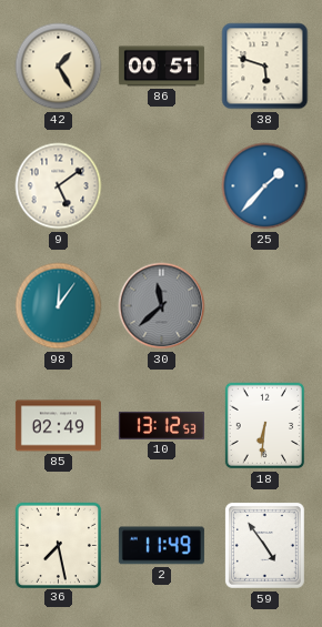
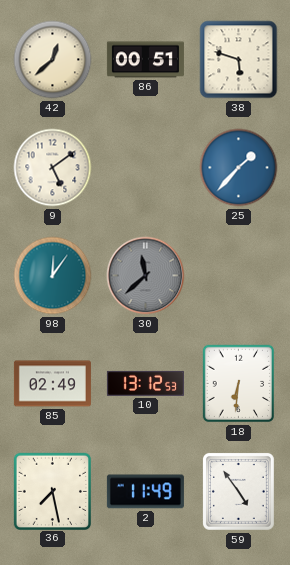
42: 1:25 -> 12:38 (53, 60)
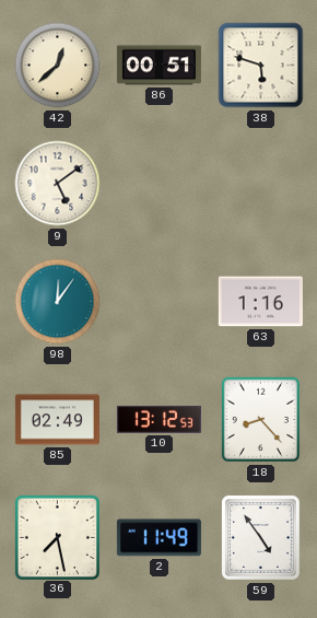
25: 1:37 -> none (239, 168)
30: 11:38 -> none (146, 276)
63: none -> 1:16 (260, 302)
18: 6:31 -> 8:23 (260, 420)
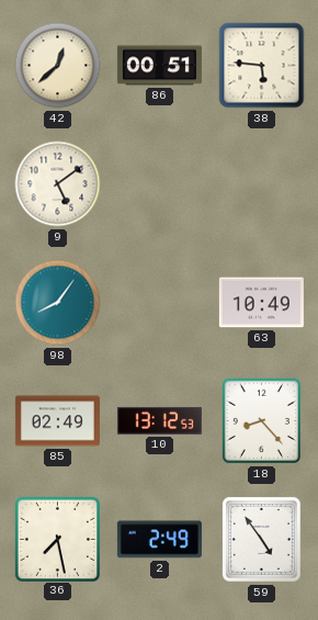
38: 5:48 -> 5:46 (262, 66)
98: 12:06 -> 8:06 (58, 303)
63: 1:16 -> 10:49 (261, 303)
2: 11:49 -> 2:49 (159, 540)
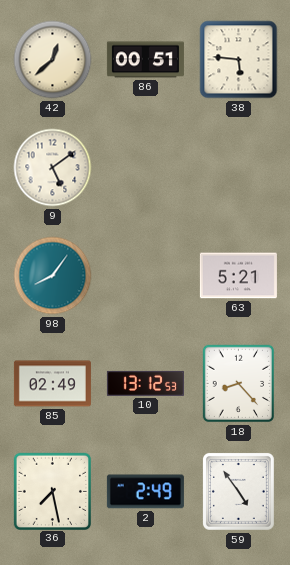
63: 10:49 -> 5:21 (238, 276)
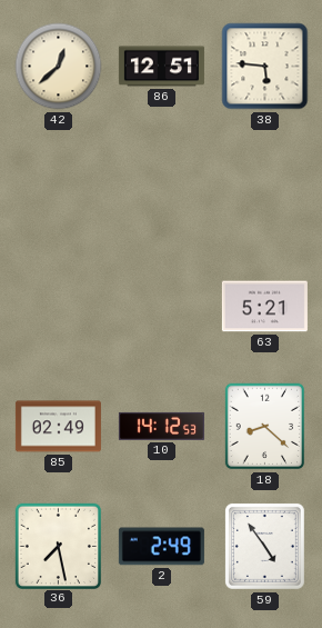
86: 00:51 -> 12:51 (161, 67)
9: 5:09 -> none (53, 168)
98: 8:06 -> none (53, 276)
10: 13:12 -> 14:12 (161, 426)
18: 8:23 -> 8:22 (264, 427)
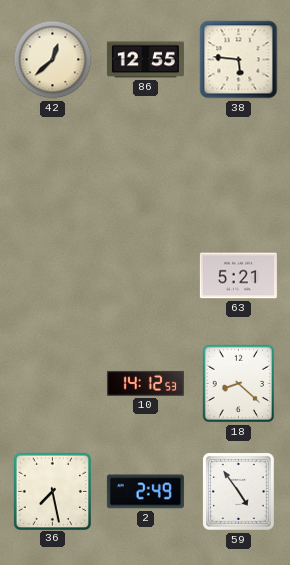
86: 12:51 -> 12:55 (145, 60)
85: 02:49 -> none (58, 427)
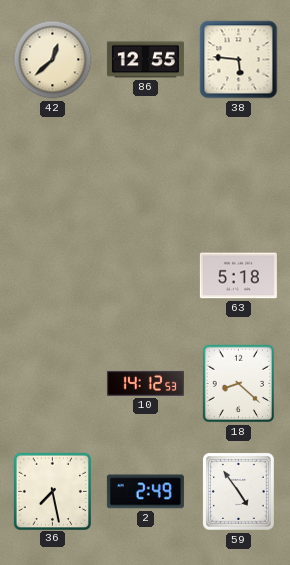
63: 5:21 -> 5:18 (238, 276)
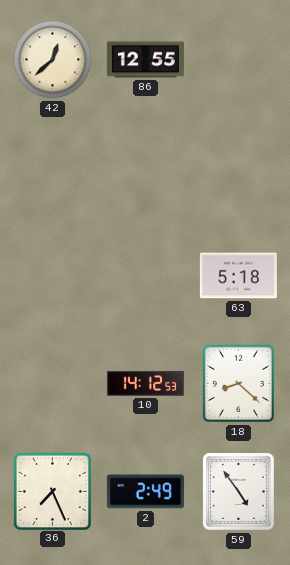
38: 5:46 -> none (239, 60)
36: 7:28 -> 7:26 (52, 491)
